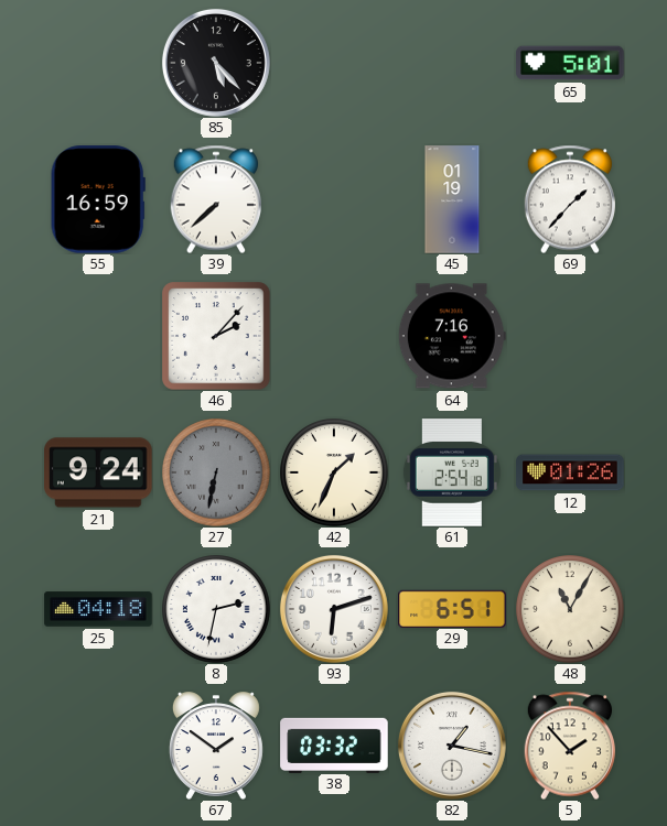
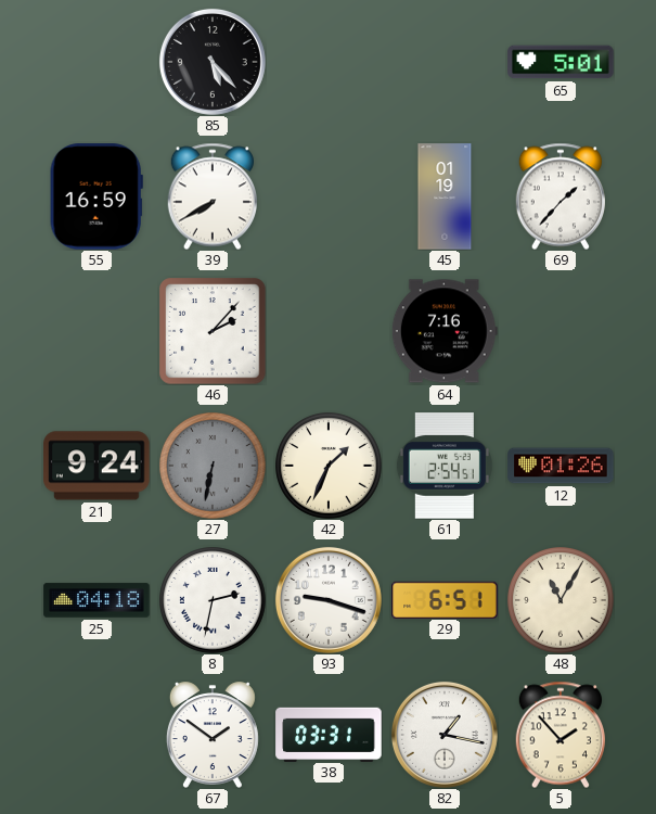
39: 7:38 -> 7:40 (211, 196)
61: 2:54:18 -> 2:54:51 (445, 466)
93: 6:12 -> 9:18 (329, 600)
38: 03:32 -> 03:31 (329, 734)
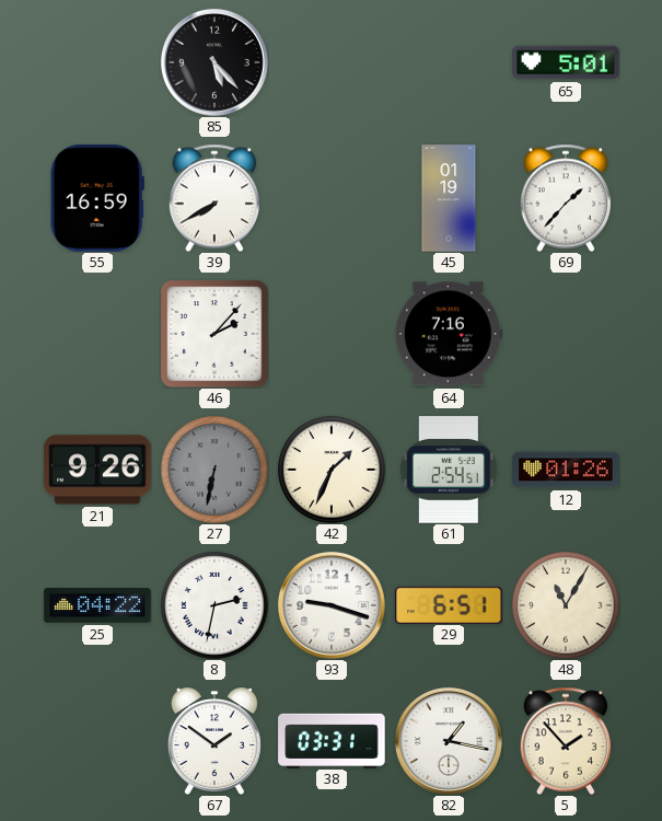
21: 9:24 -> 9:26 (97, 470)
25: 04:18 -> 04:22 (97, 605)
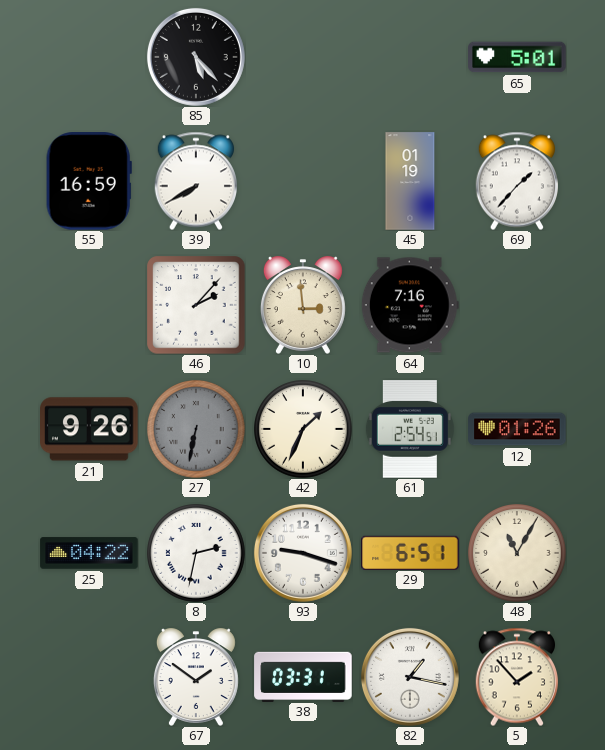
10: none -> 2:59 (303, 305)
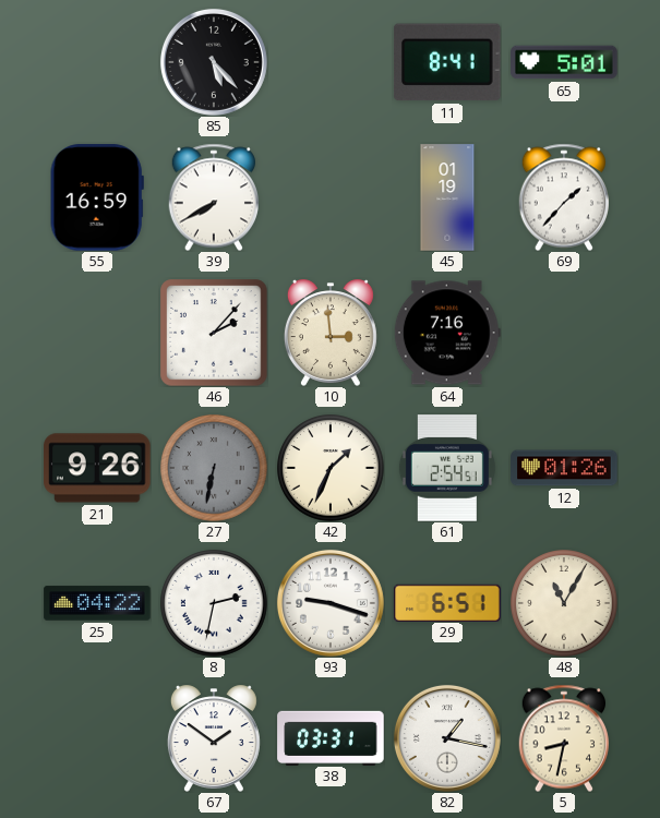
11: none -> 8:41 (448, 62)
5: 1:53 -> 8:32 (563, 738)
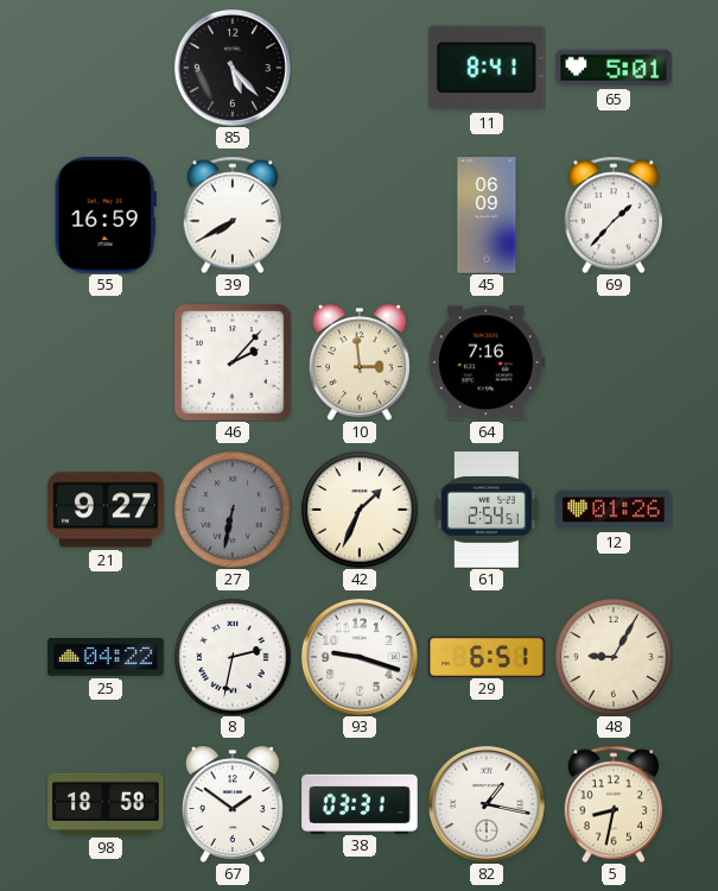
45: 01:19 -> 06:09 (487, 215)
21: 9:26 -> 9:27 (106, 510)
48: 11:05 -> 9:05 (614, 657)
98: none -> 18:58 (106, 804)
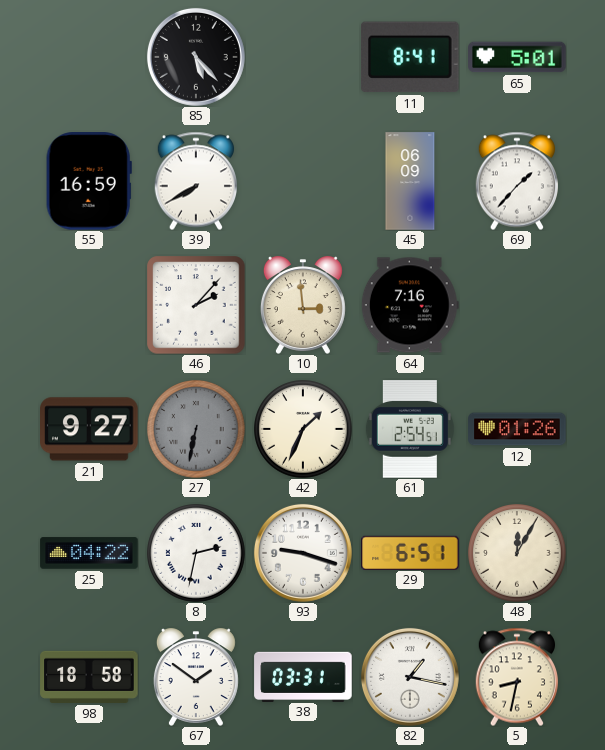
48: 9:05 -> 12:05 (517, 553)
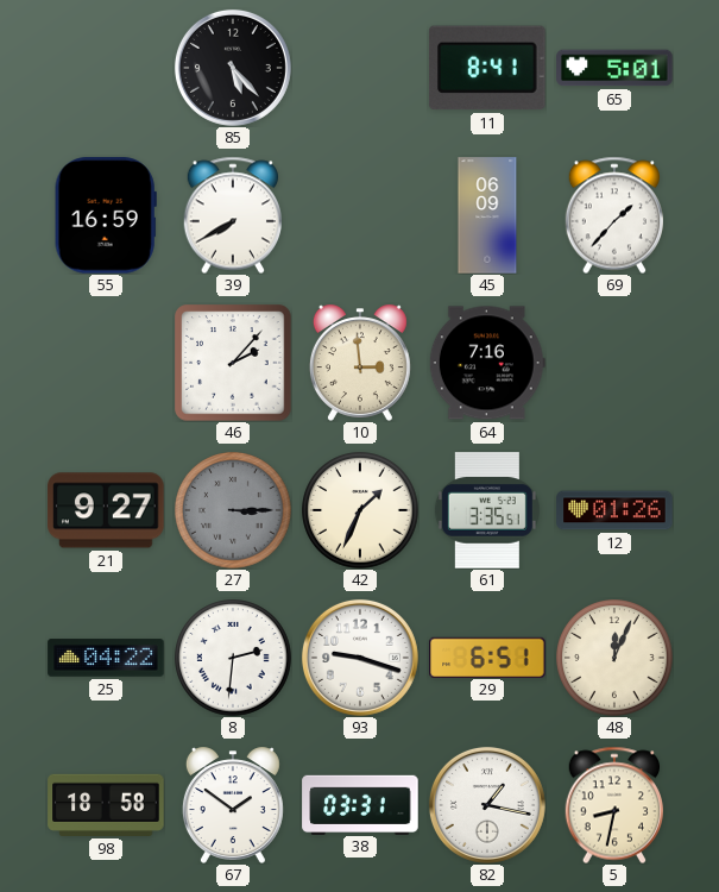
27: 6:32 -> 3:15 (233, 510)
61: 2:54 -> 3:35 (487, 510)
8: 2:32 -> 2:31 (233, 658)
48: 12:05 -> 12:04 (614, 658)
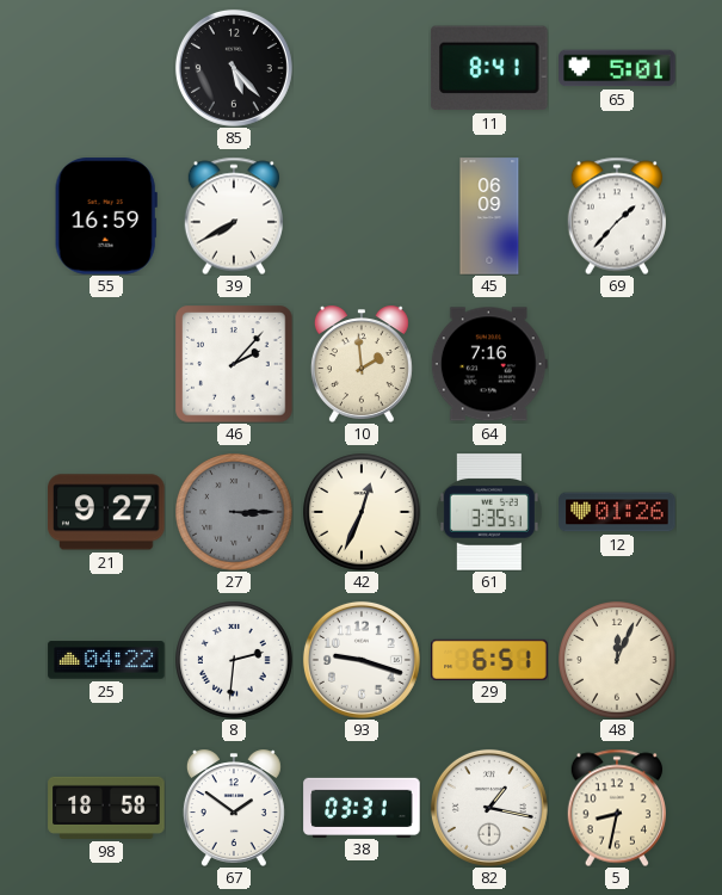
10: 2:59 -> 1:59 (362, 364)
42: 1:34 -> 12:34 (362, 512)
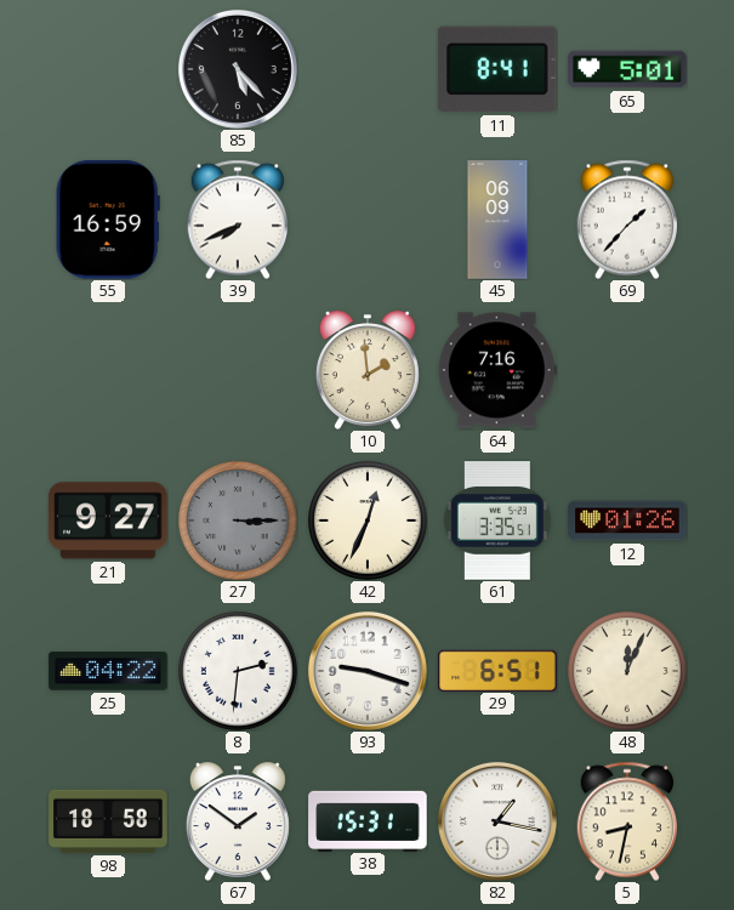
39: 7:40 -> 7:41 (237, 220)
46: 2:07 -> none (234, 364)
38: 03:31 -> 15:31 (368, 820)
